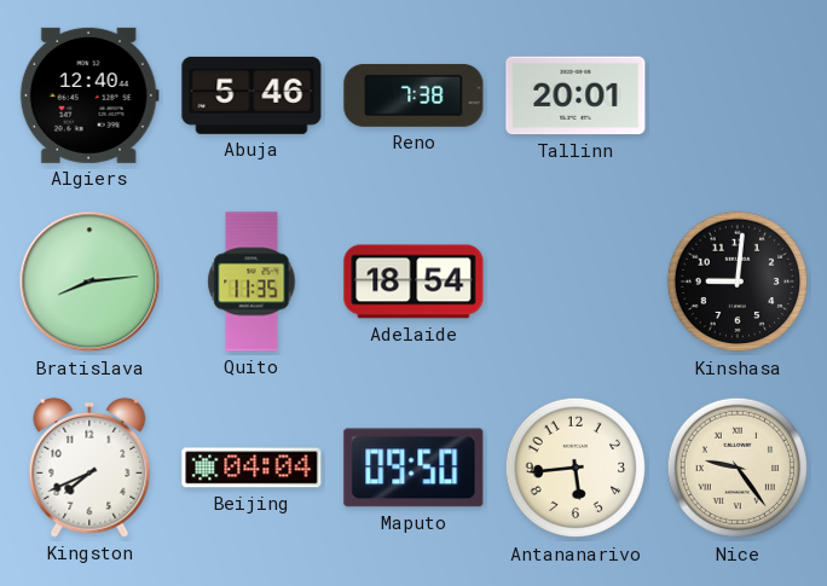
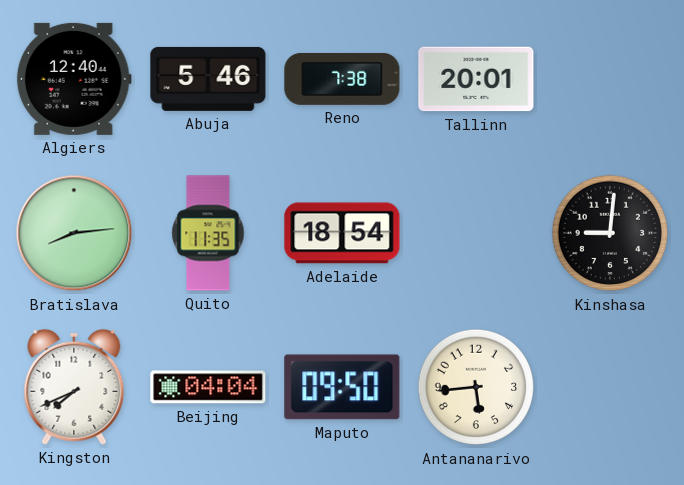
Nice: 9:24 -> none (738, 468)
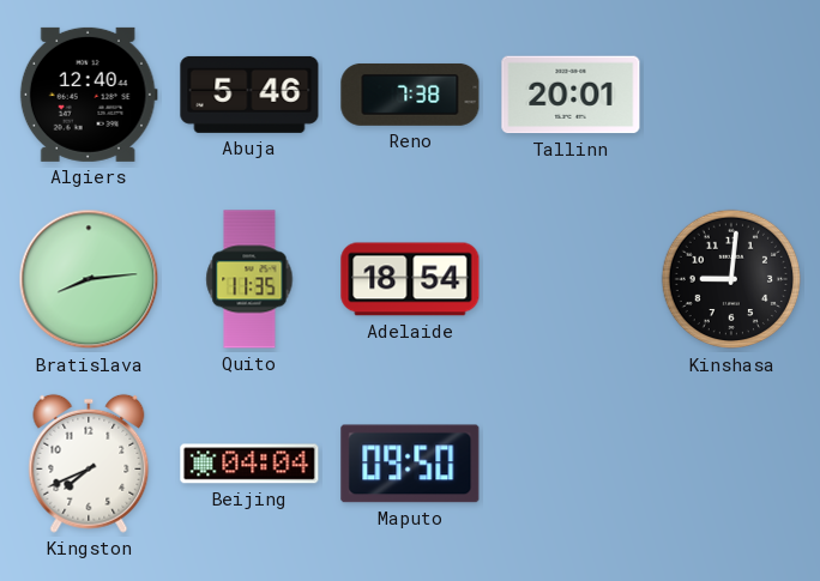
Antananarivo: 5:44 -> none (476, 387)
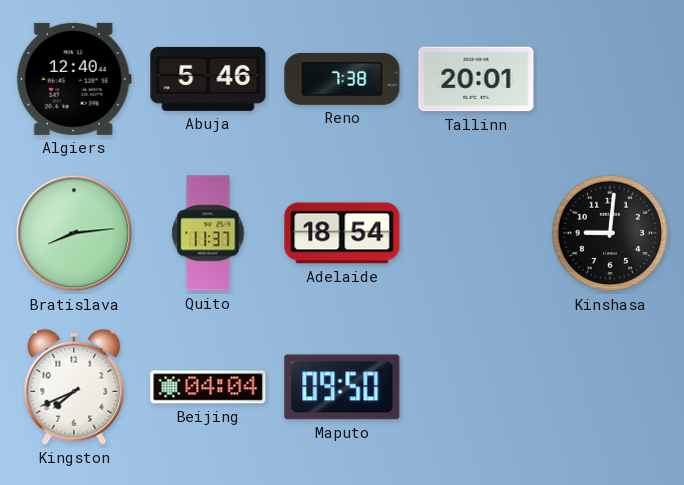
Quito: 11:35 -> 11:37 (208, 233)
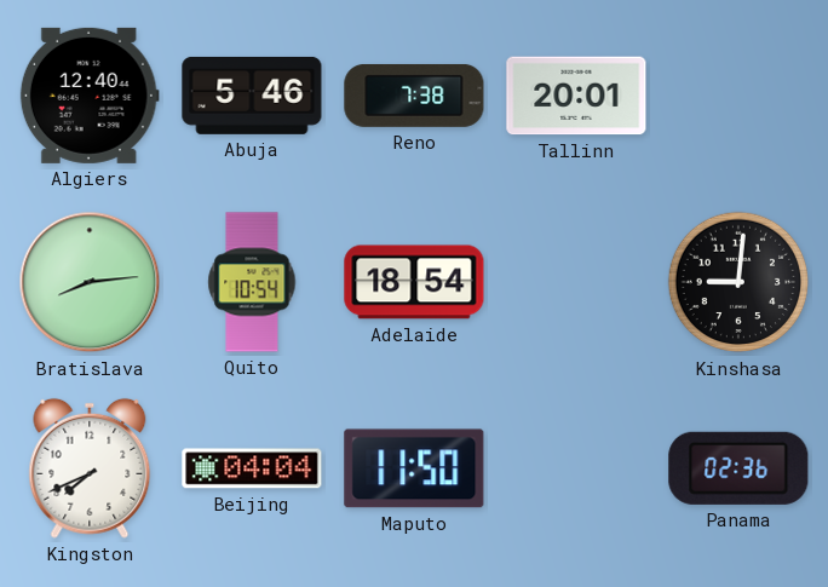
Quito: 11:37 -> 10:54 (252, 282)
Maputo: 09:50 -> 11:50 (414, 468)
Panama: none -> 02:36 (738, 468)
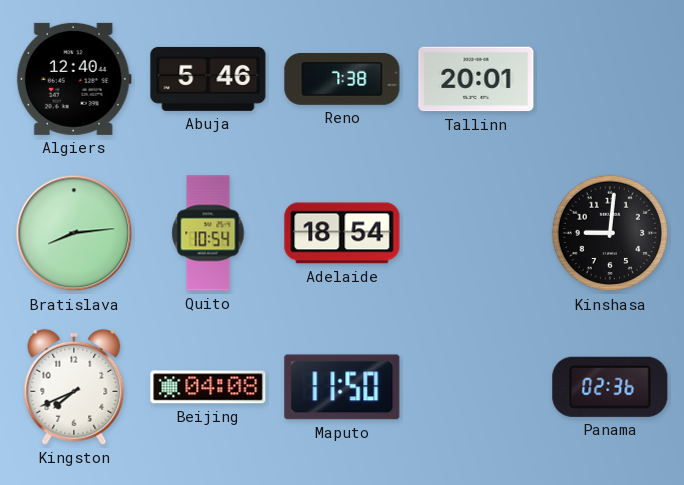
Beijing: 04:04 -> 04:08 (208, 387)
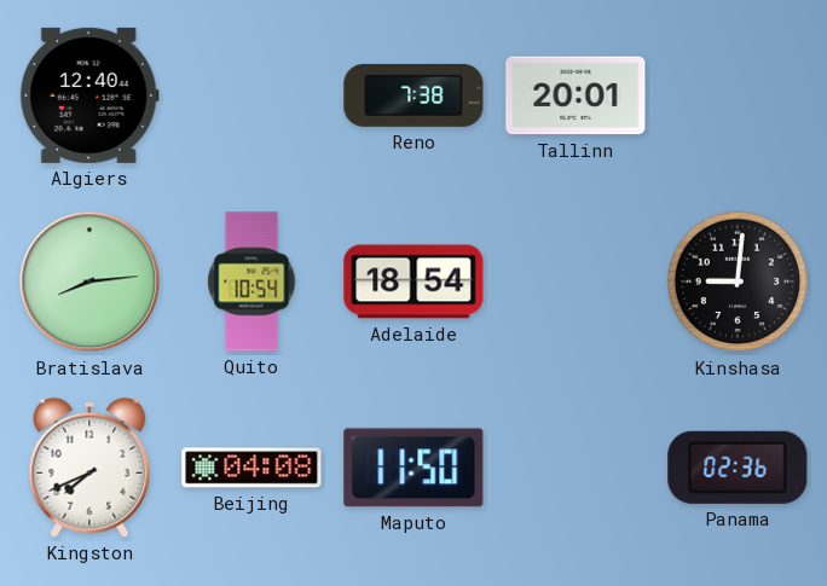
Abuja: 5:46 -> none (208, 79)
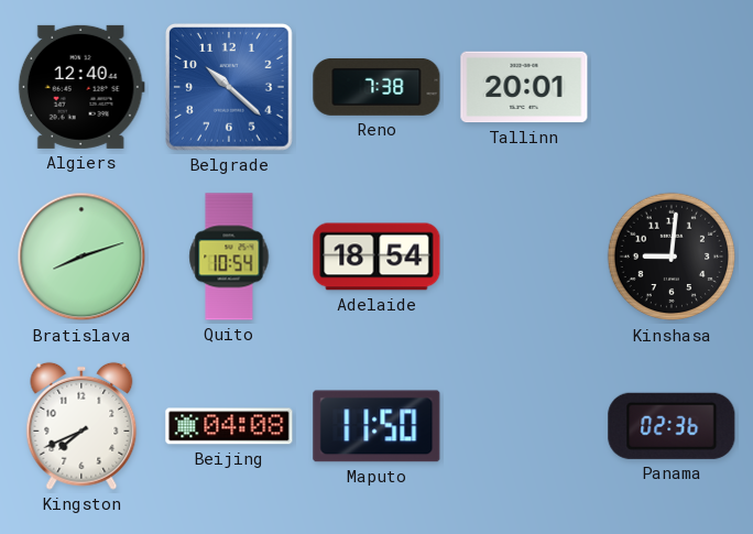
Belgrade: none -> 10:22 (230, 88)
Bratislava: 8:14 -> 8:12 (81, 257)
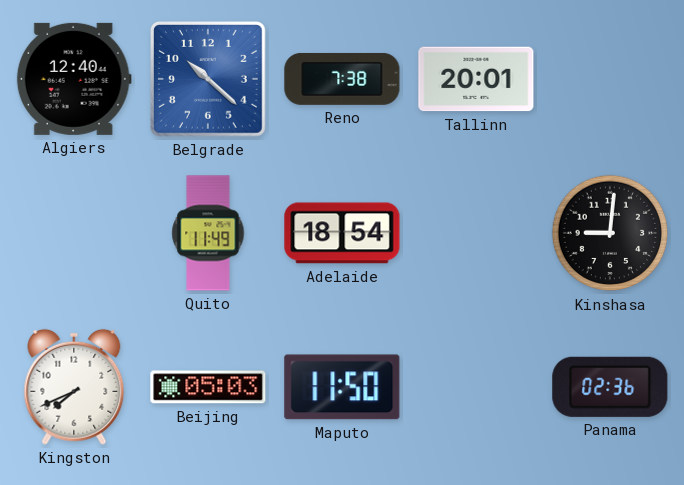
Bratislava: 8:12 -> none (81, 257)
Quito: 10:54 -> 11:49 (208, 233)
Beijing: 04:08 -> 05:03 (208, 387)
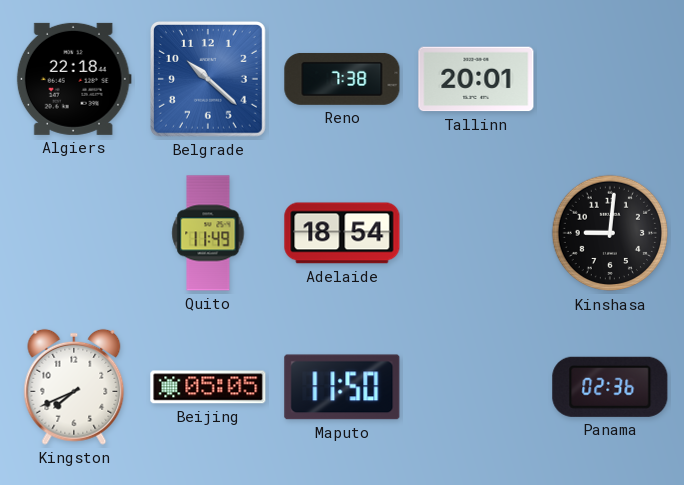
Algiers: 12:40 -> 22:18 (74, 79)
Beijing: 05:03 -> 05:05 (208, 387)
